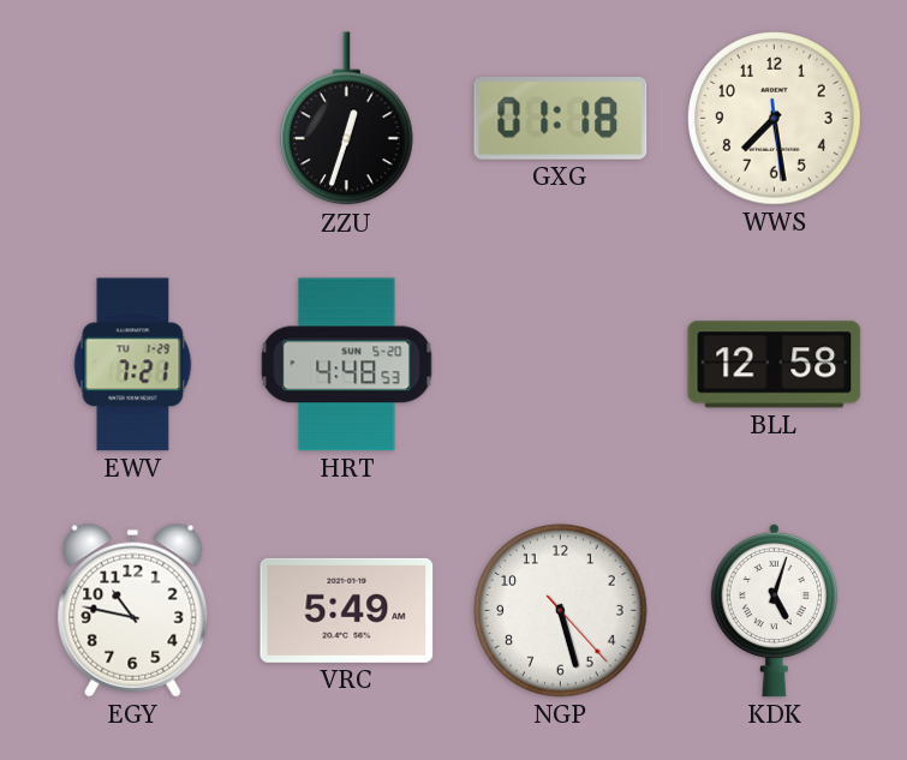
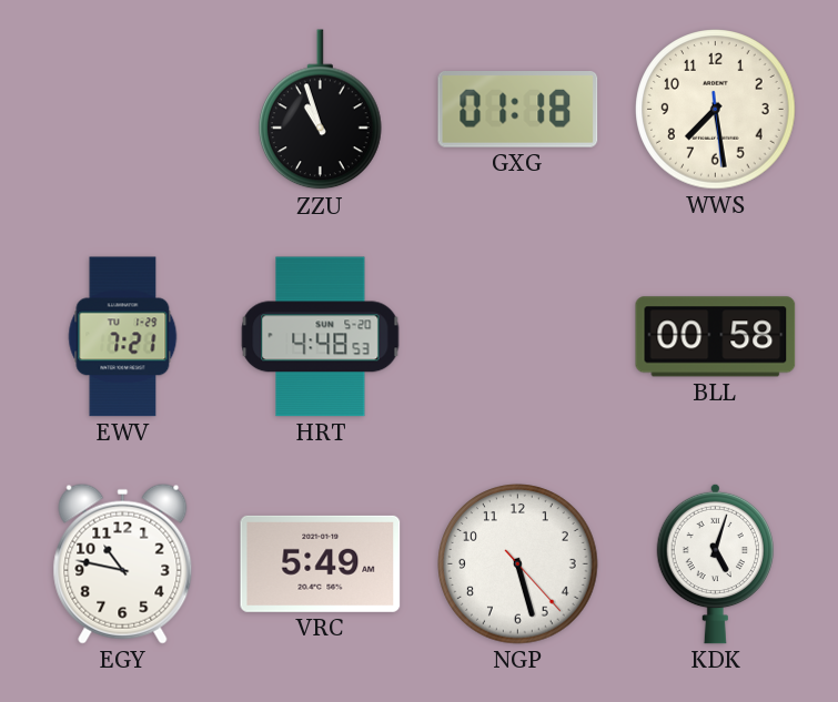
ZZU: 12:33 -> 10:57 (321, 110)
BLL: 12:58 -> 00:58 (716, 337)
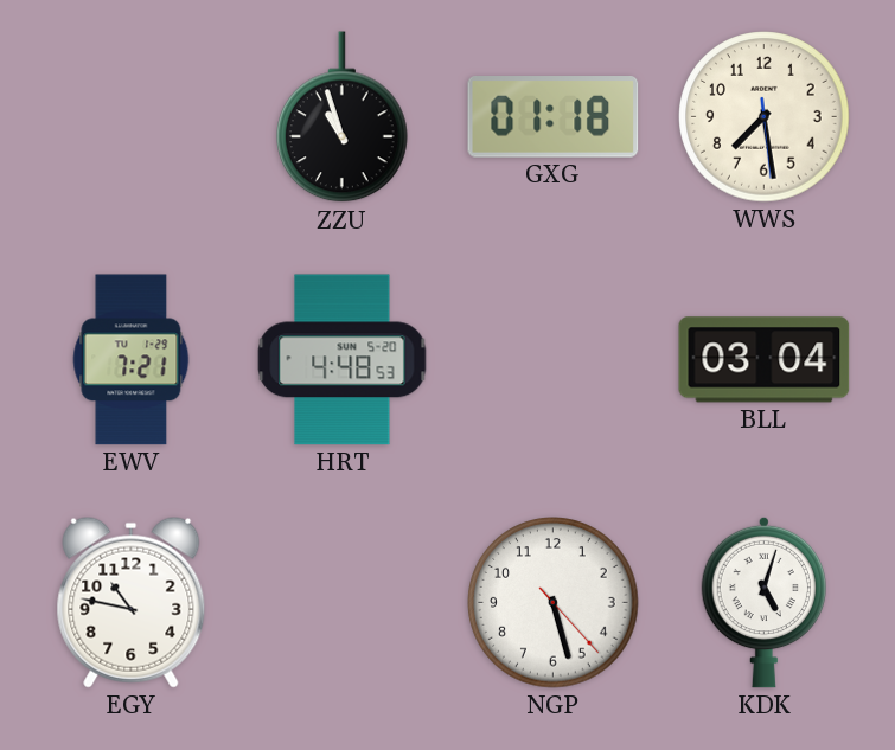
BLL: 00:58 -> 03:04 (765, 360)
VRC: 5:49 -> none (321, 563)
